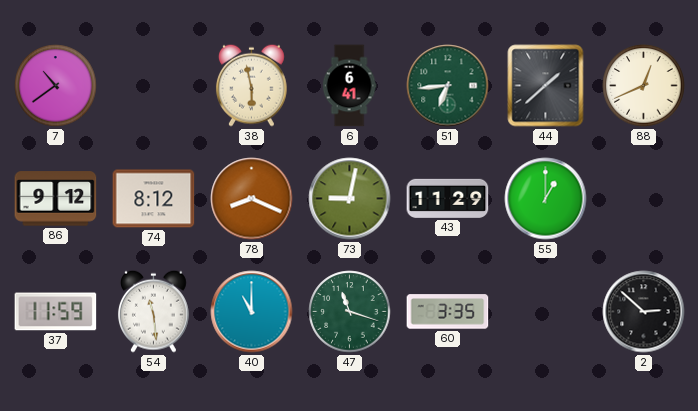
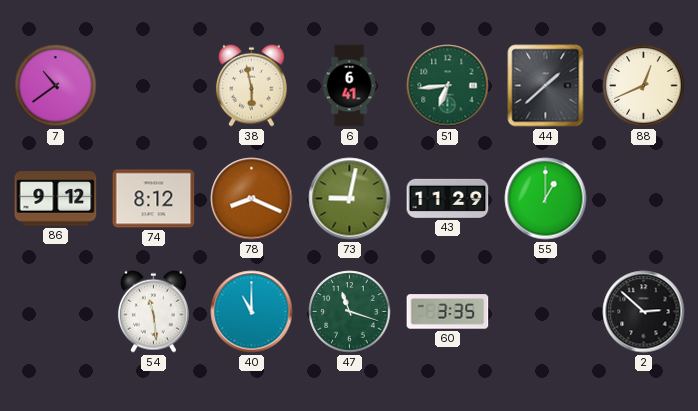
37: 11:59 -> none (56, 312)
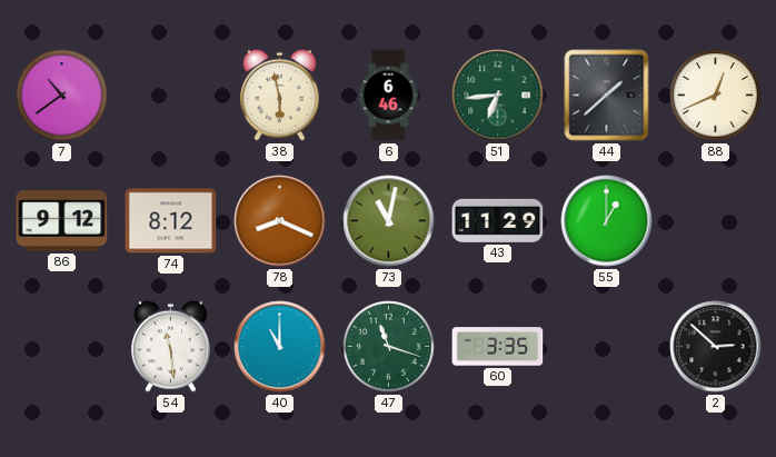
6: 6:41 -> 6:46 (388, 96)
73: 9:02 -> 11:02 (389, 221)
